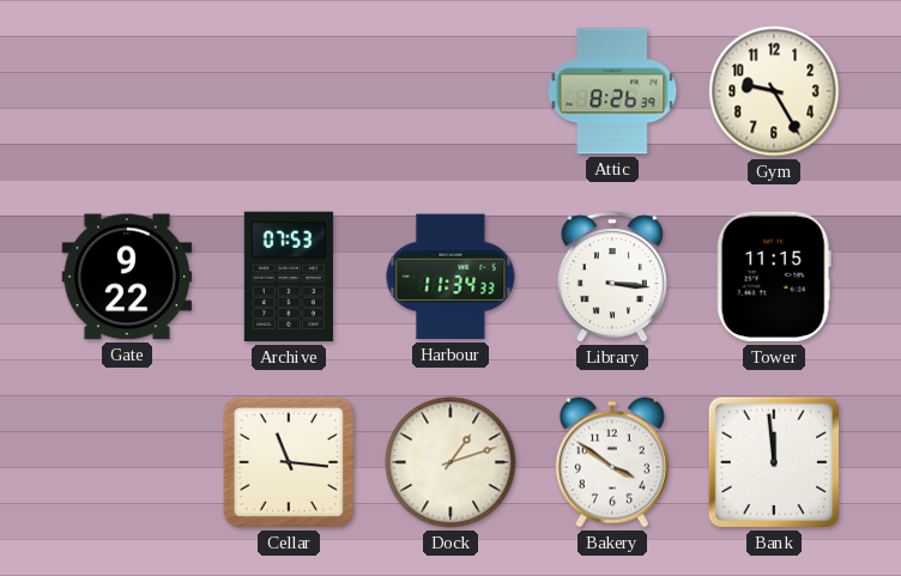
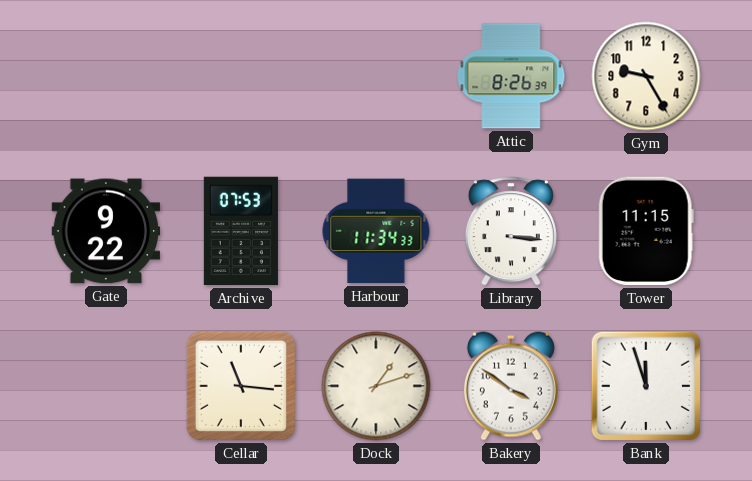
Bank: 11:59 -> 11:57 (646, 386)
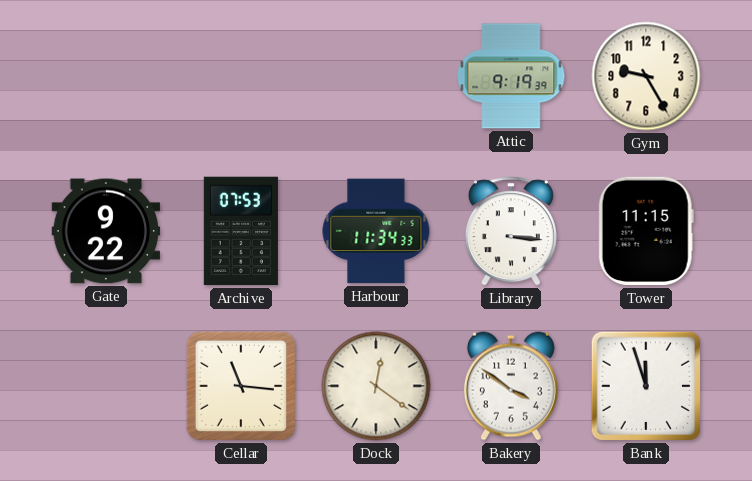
Attic: 8:26 -> 9:19 (511, 76)
Dock: 1:12 -> 12:21 (376, 386)
